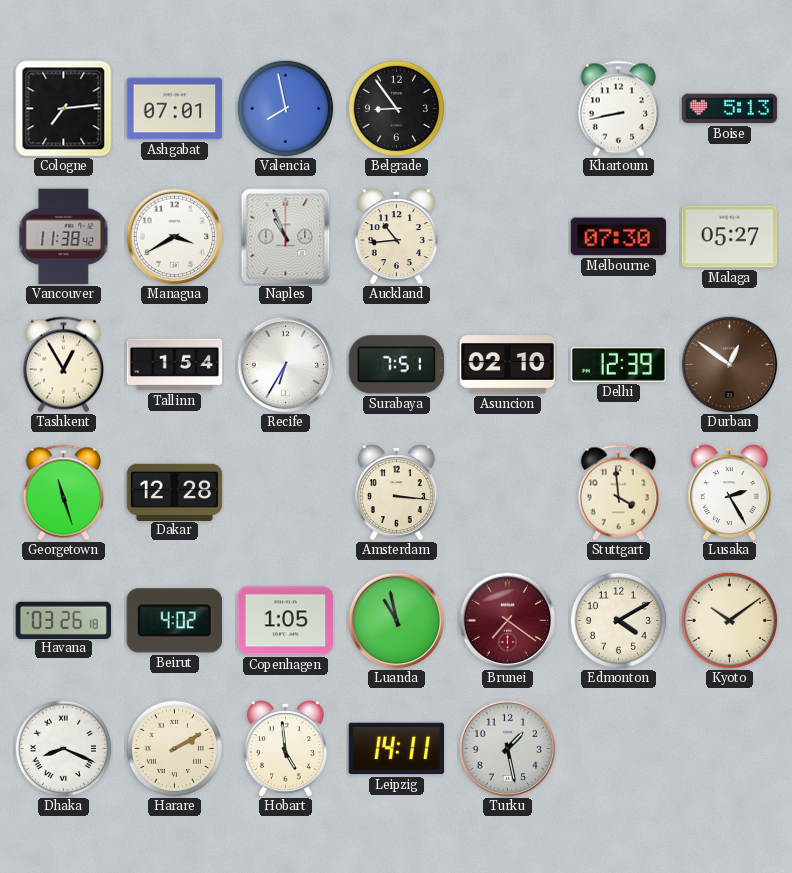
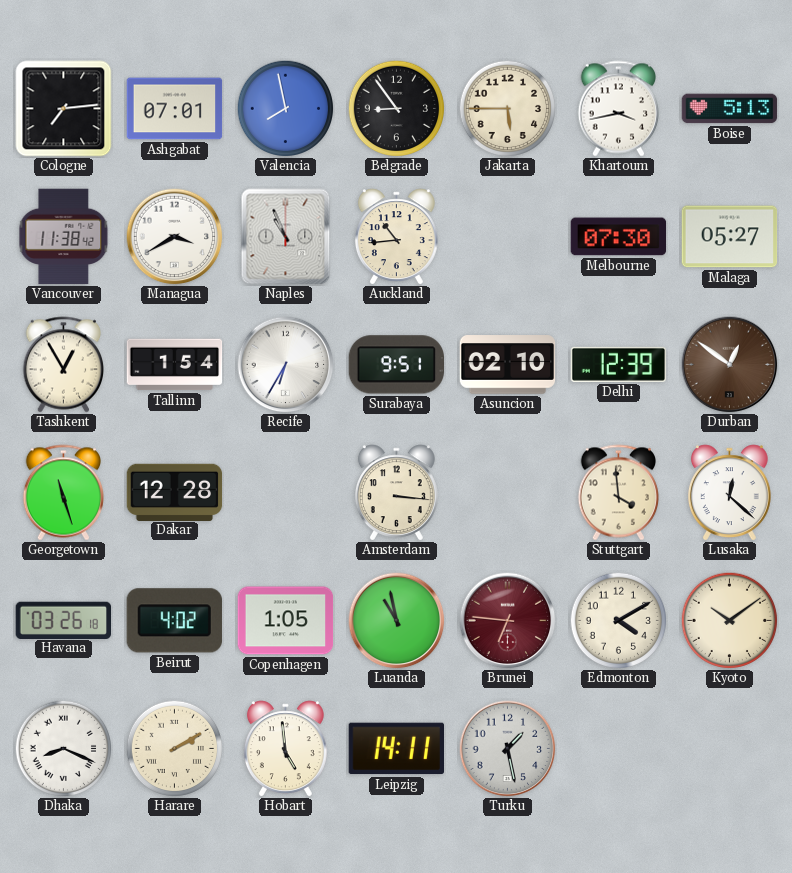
Jakarta: none -> 5:45 (507, 108)
Khartoum: 8:43 -> 3:43 (619, 109)
Surabaya: 7:51 -> 9:51 (397, 365)
Lusaka: 2:25 -> 12:22 (729, 493)
Brunei: 7:21 -> 6:46 (508, 621)
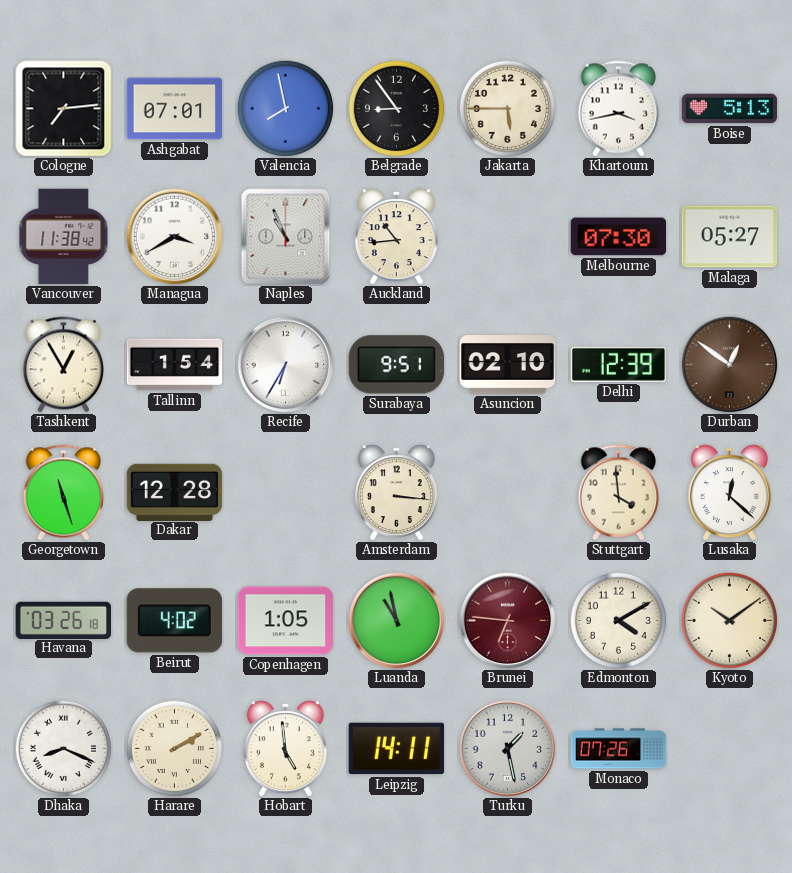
Monaco: none -> 07:26 (619, 749)
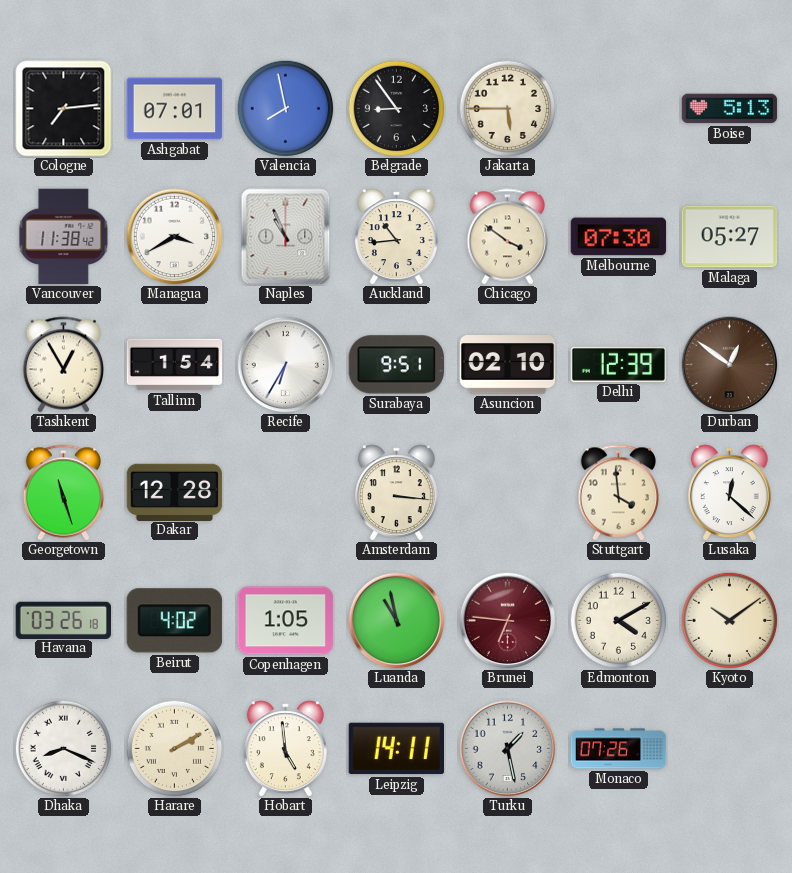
Khartoum: 3:43 -> none (619, 109)
Chicago: none -> 3:51 (508, 237)
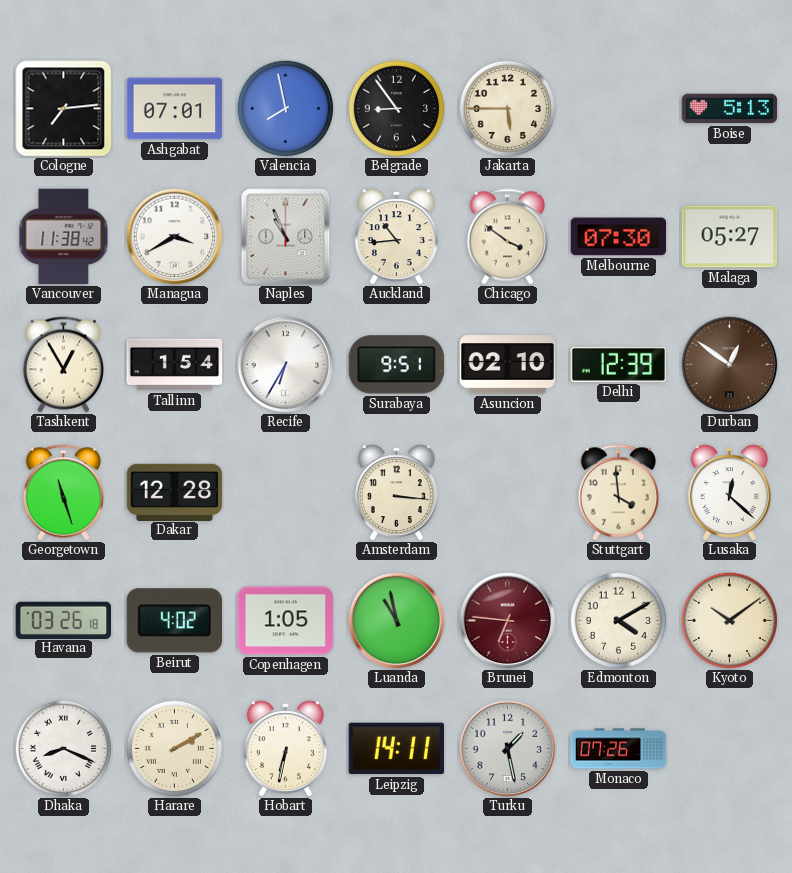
Hobart: 4:59 -> 6:32 (285, 749)
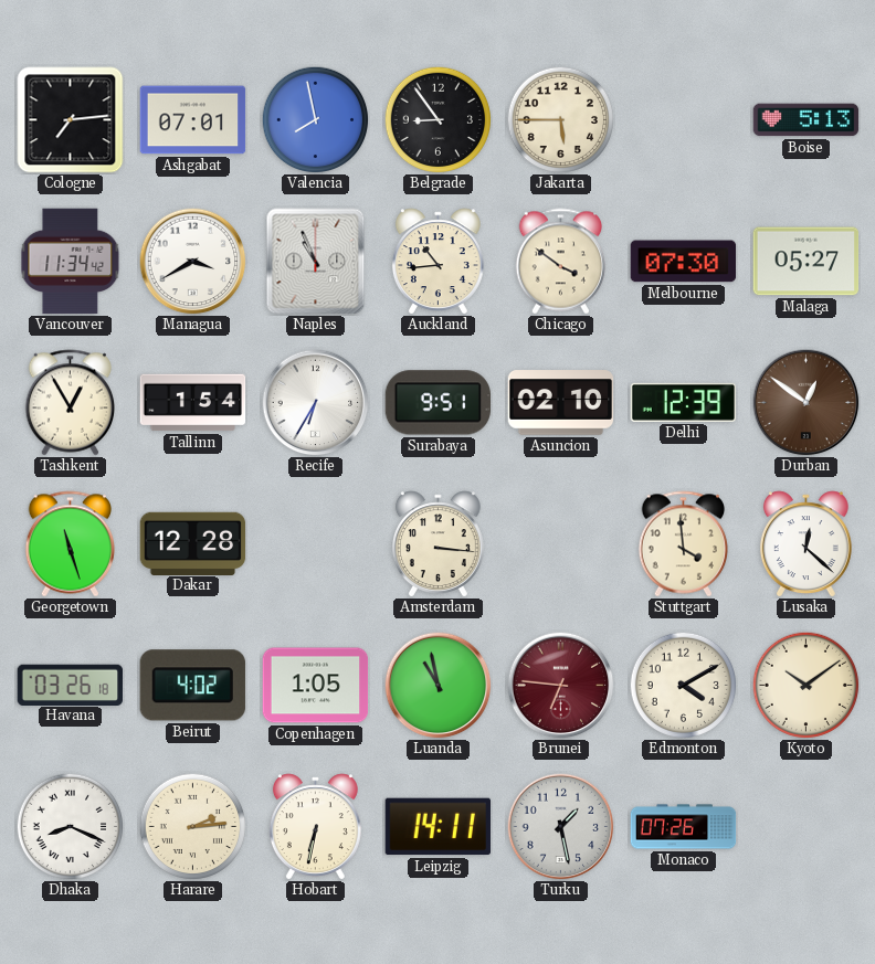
Vancouver: 11:38 -> 11:34 (71, 262)
Harare: 2:10 -> 2:14 (192, 826)
